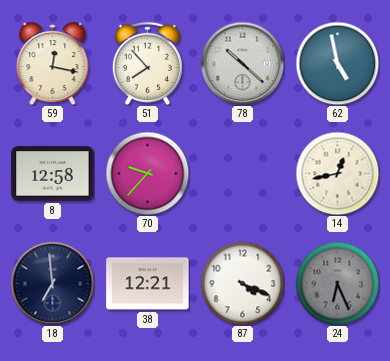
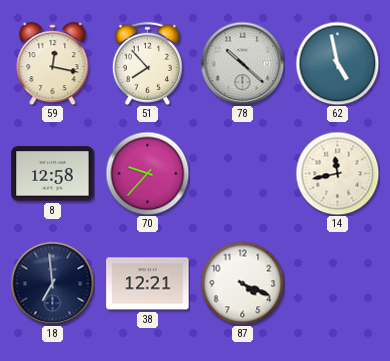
14: 12:43 -> 11:43 (337, 173)
24: 6:26 -> none (337, 283)
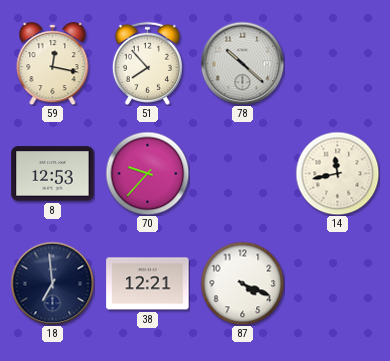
62: 4:58 -> none (337, 63)
8: 12:58 -> 12:53 (53, 174)
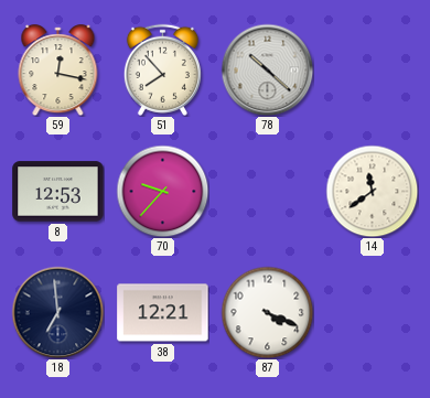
14: 11:43 -> 11:39 (372, 191)
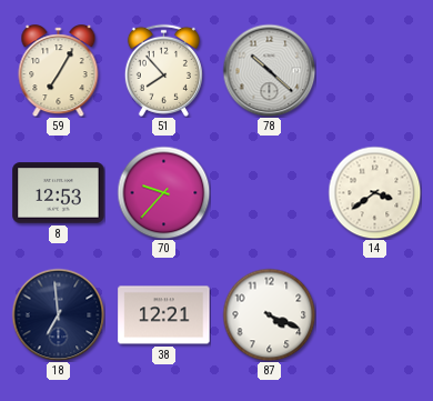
59: 12:17 -> 7:05 (59, 71)
14: 11:39 -> 3:39 (374, 192)
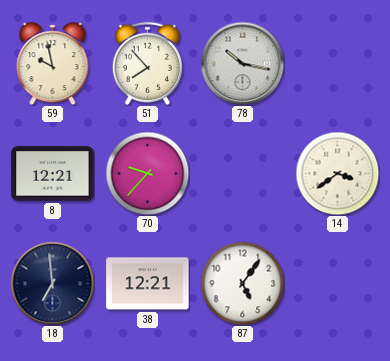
59: 7:05 -> 9:58 (53, 64)
78: 10:22 -> 10:17 (242, 63)
8: 12:53 -> 12:21 (53, 174)
87: 4:19 -> 5:06 (242, 283)
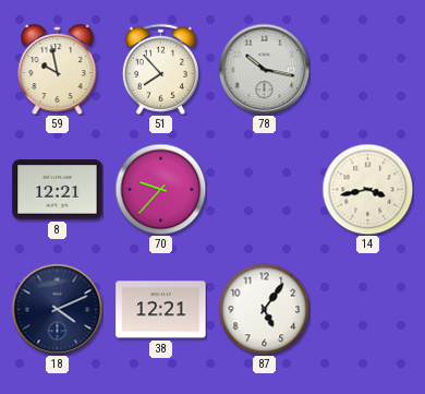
14: 3:39 -> 3:43 (367, 189)
18: 6:59 -> 4:11 (57, 309)
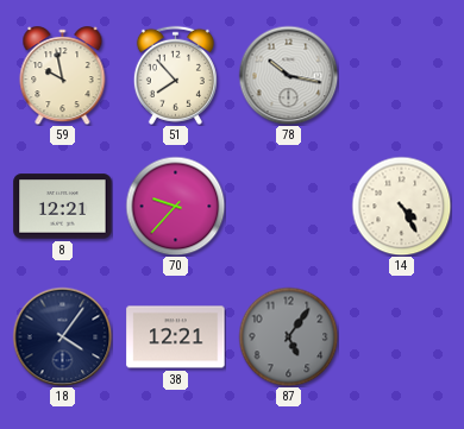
14: 3:43 -> 4:25 (401, 206)
18: 4:11 -> 4:06 (62, 336)
87 dial: white -> grey (288, 336)
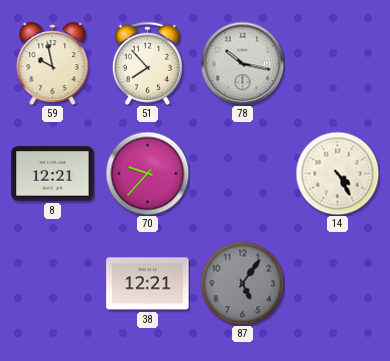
18: 4:06 -> none (62, 336)
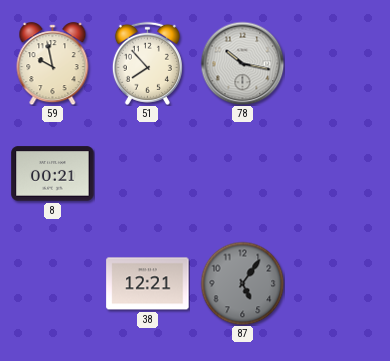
8: 12:21 -> 00:21 (53, 174)
70: 9:37 -> none (147, 173)
14: 4:25 -> none (337, 173)
